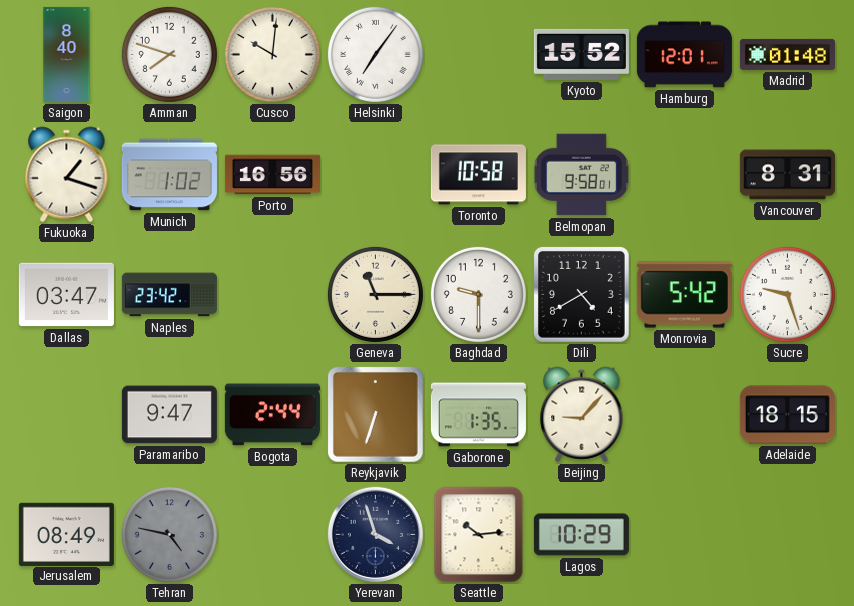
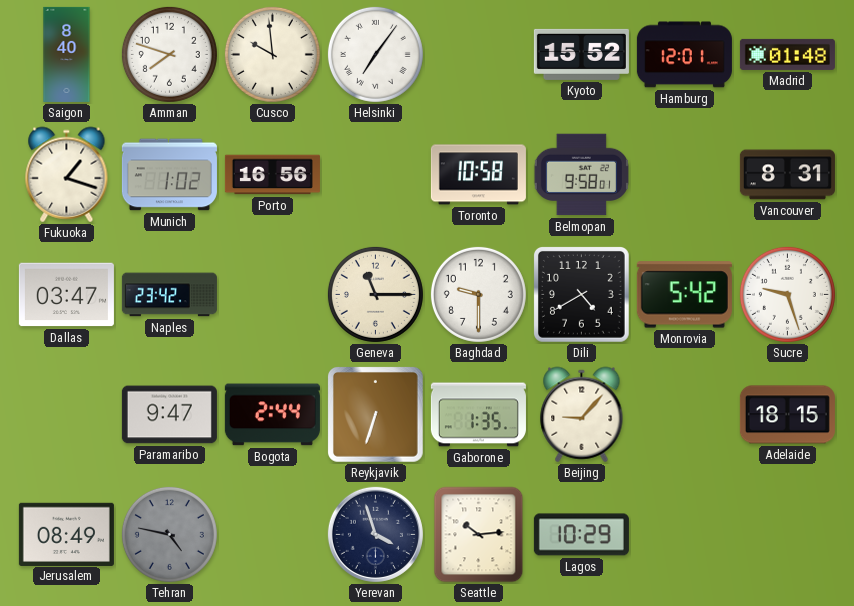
Cusco: 10:01 -> 9:59 (272, 54)
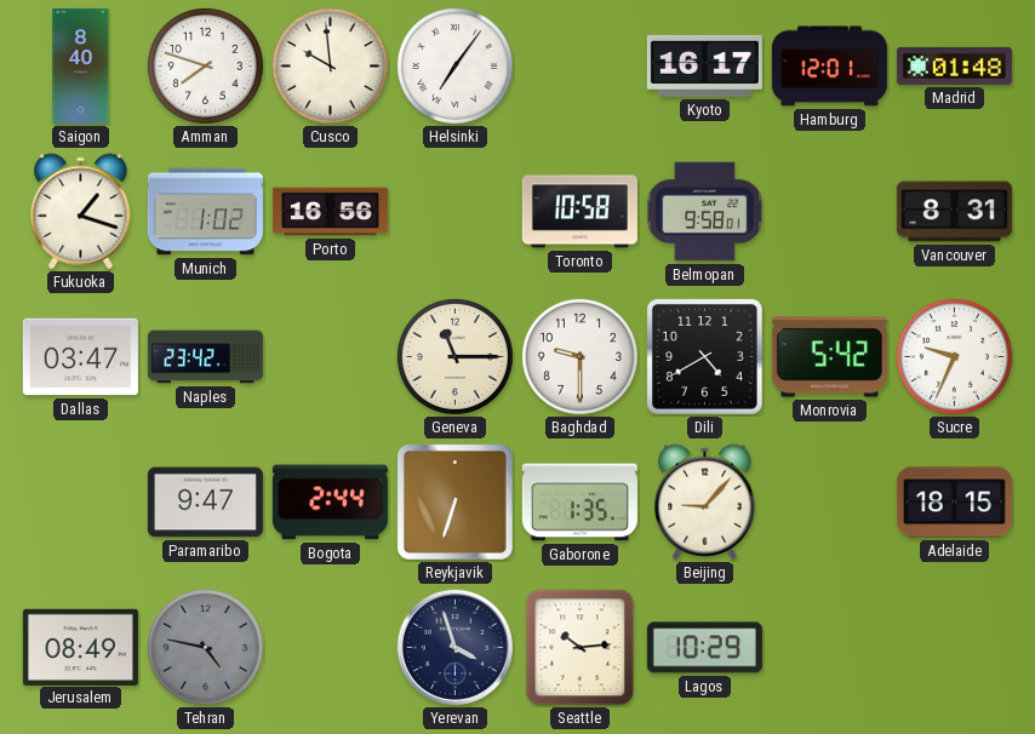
Kyoto: 15:52 -> 16:17 (704, 65)
Sucre: 9:27 -> 9:34 (954, 356)
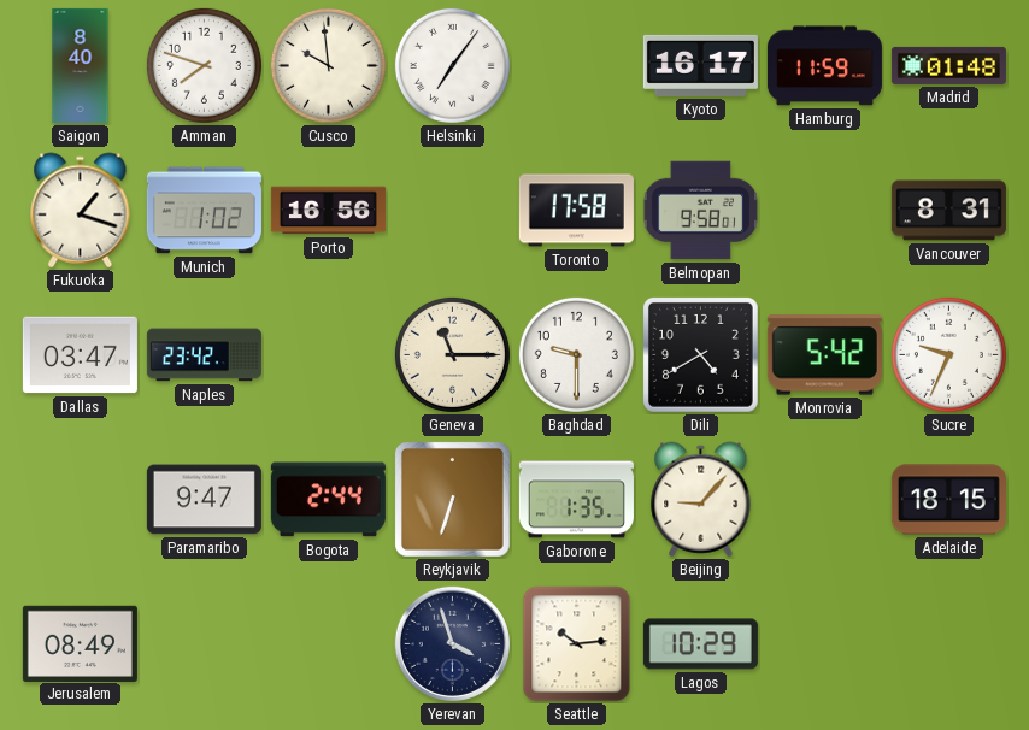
Hamburg: 12:01 -> 11:59 (824, 66)
Toronto: 10:58 -> 17:58 (576, 211)
Tehran: 4:47 -> none (205, 647)
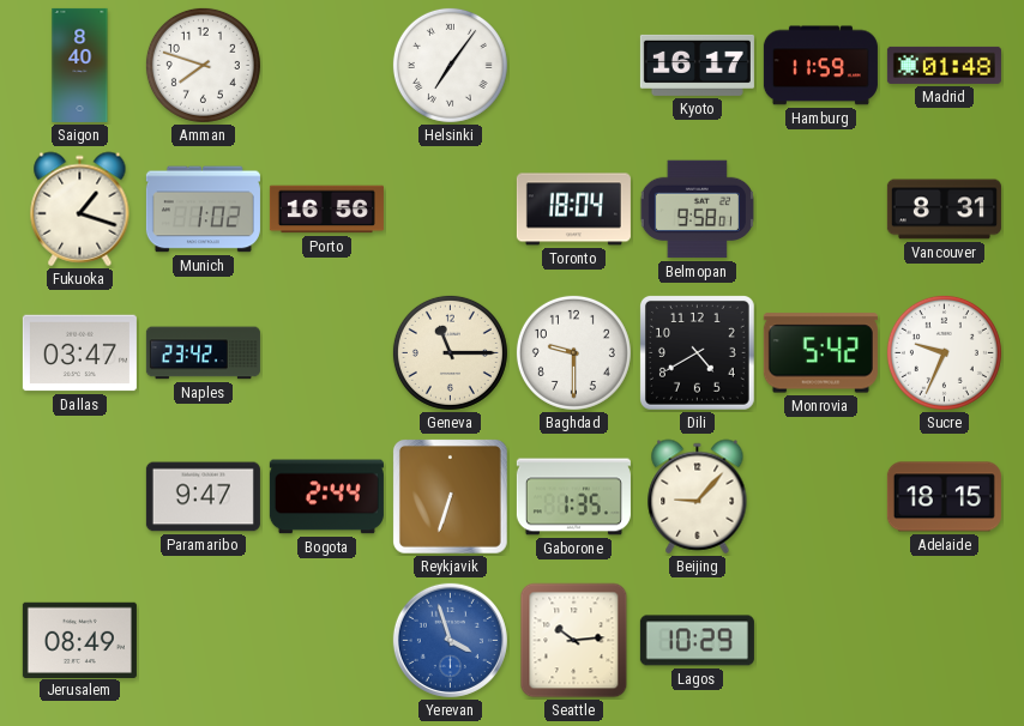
Cusco: 9:59 -> none (328, 65)
Toronto: 17:58 -> 18:04 (573, 210)
Yerevan dial: navy -> blue (450, 640)
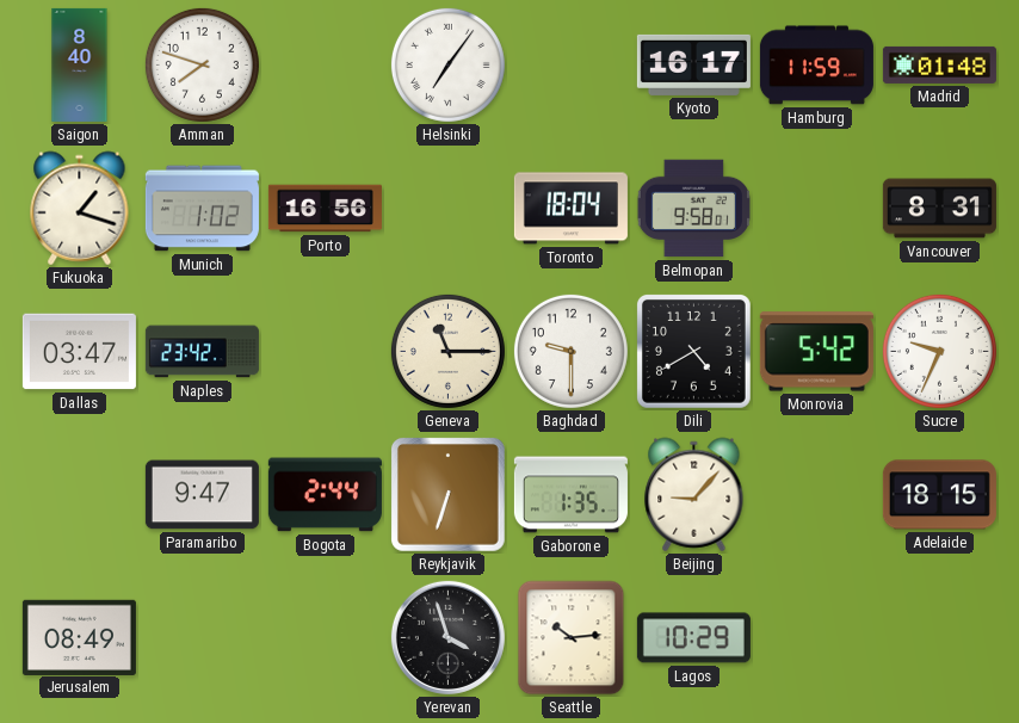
Yerevan dial: blue -> black (447, 637)
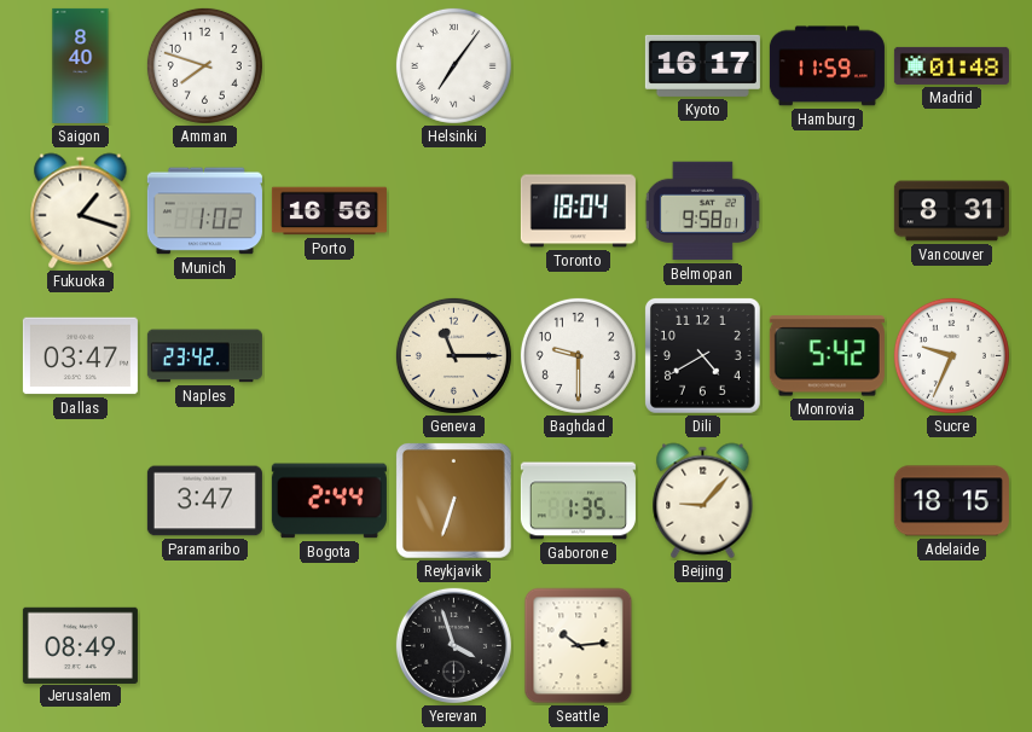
Paramaribo: 9:47 -> 3:47 (204, 501)
Lagos: 10:29 -> none (693, 638)
